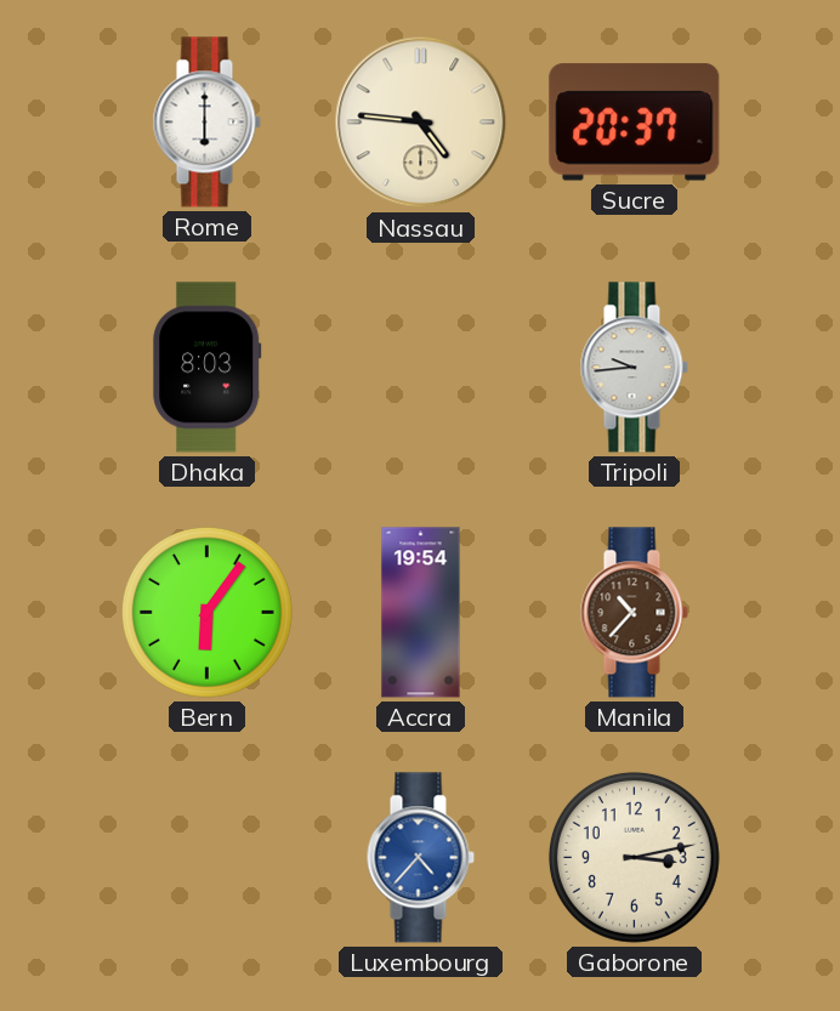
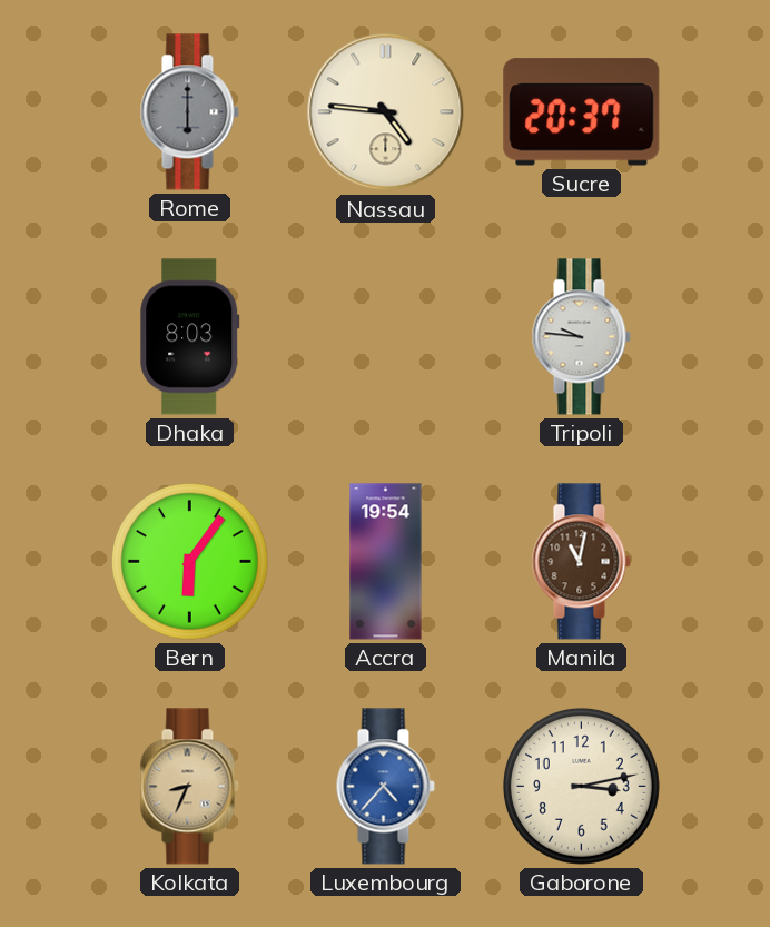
Rome dial: white -> grey (189, 112)
Tripoli: 9:44 -> 9:46 (581, 337)
Manila: 10:37 -> 11:02 (581, 562)
Kolkata: none -> 8:34 (189, 787)
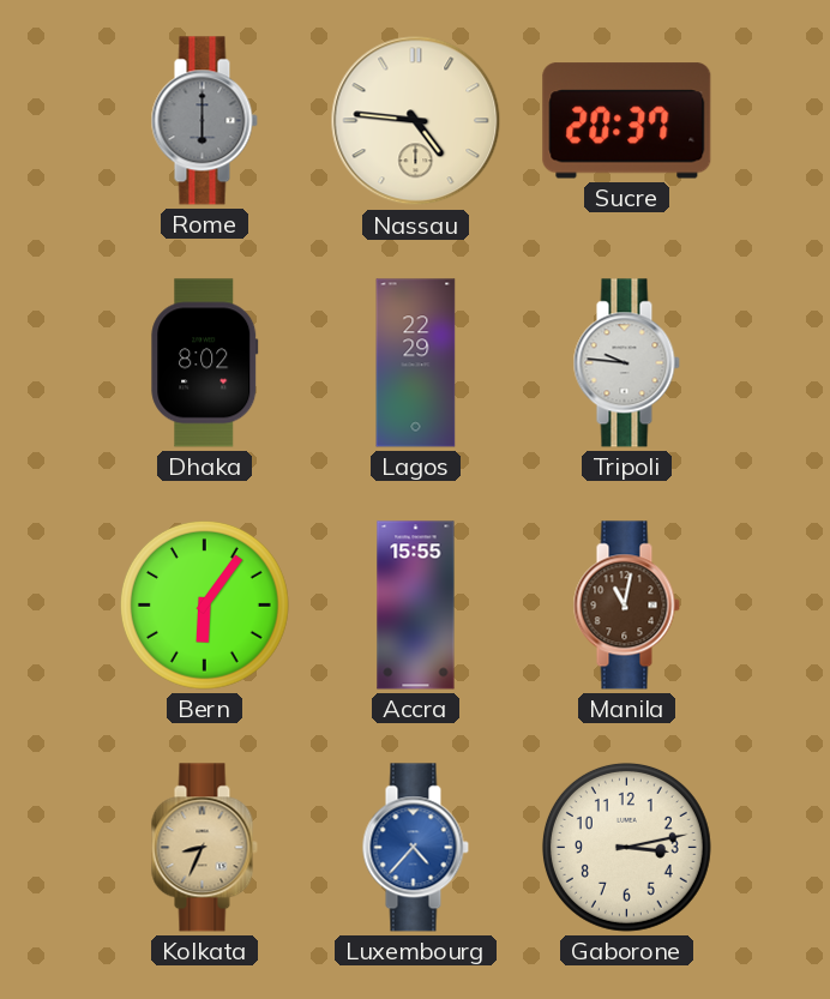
Dhaka: 8:03 -> 8:02 (205, 363)
Lagos: none -> 22:29 (416, 363)
Accra: 19:54 -> 15:55 (416, 606)
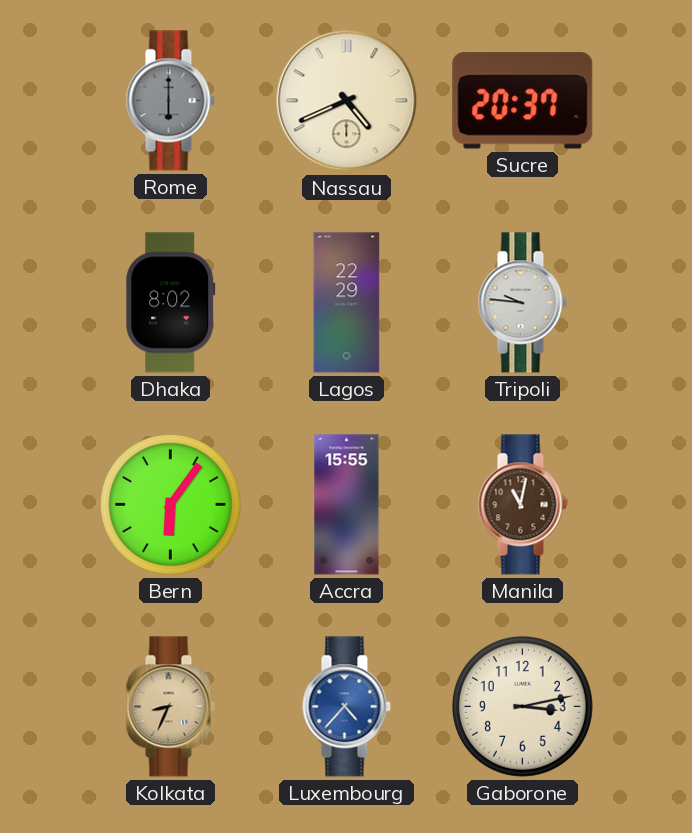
Nassau: 4:46 -> 4:41 (347, 101)
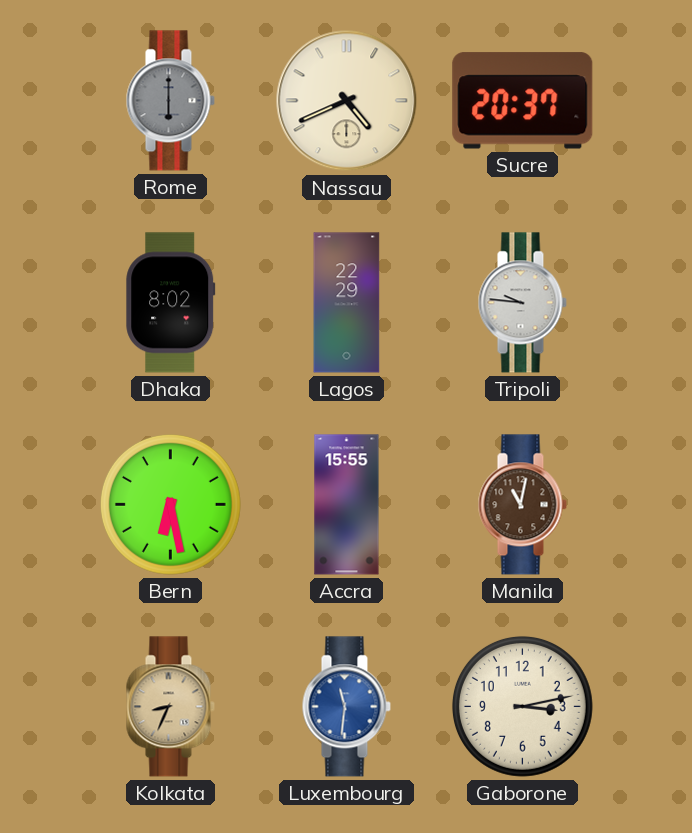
Bern: 6:06 -> 6:28 (170, 504)
Luxembourg: 4:37 -> 11:31 (346, 707)
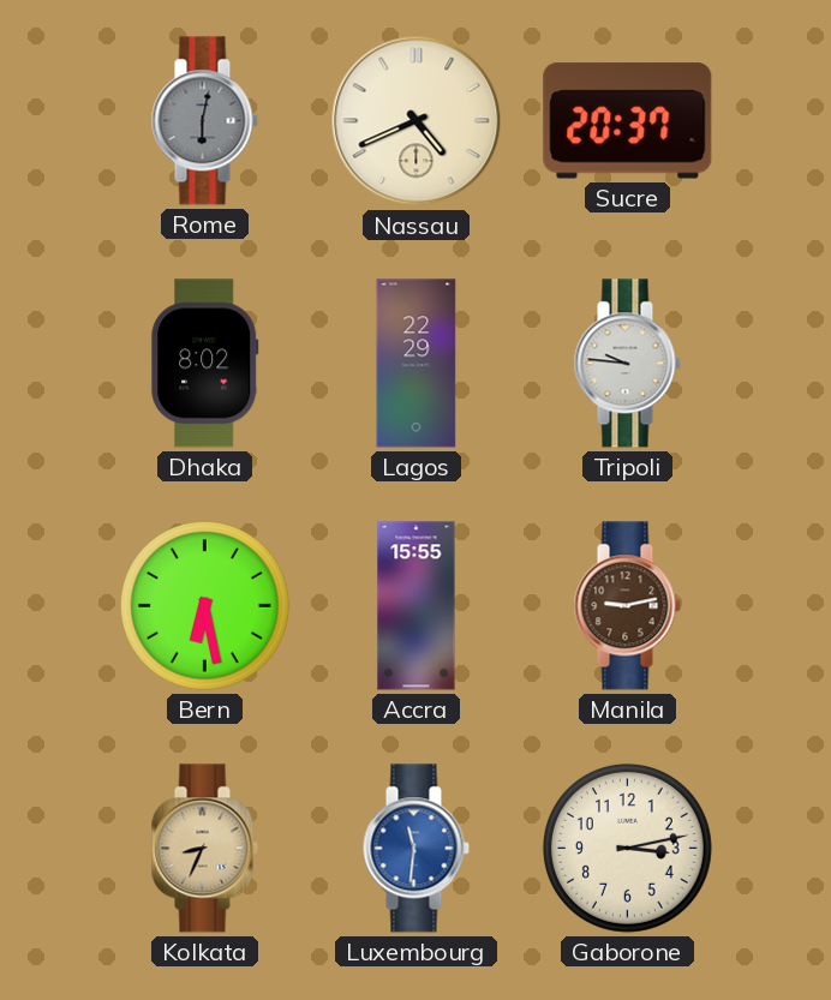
Rome: 6:00 -> 6:02 (204, 121)
Manila: 11:02 -> 9:13 (627, 606)
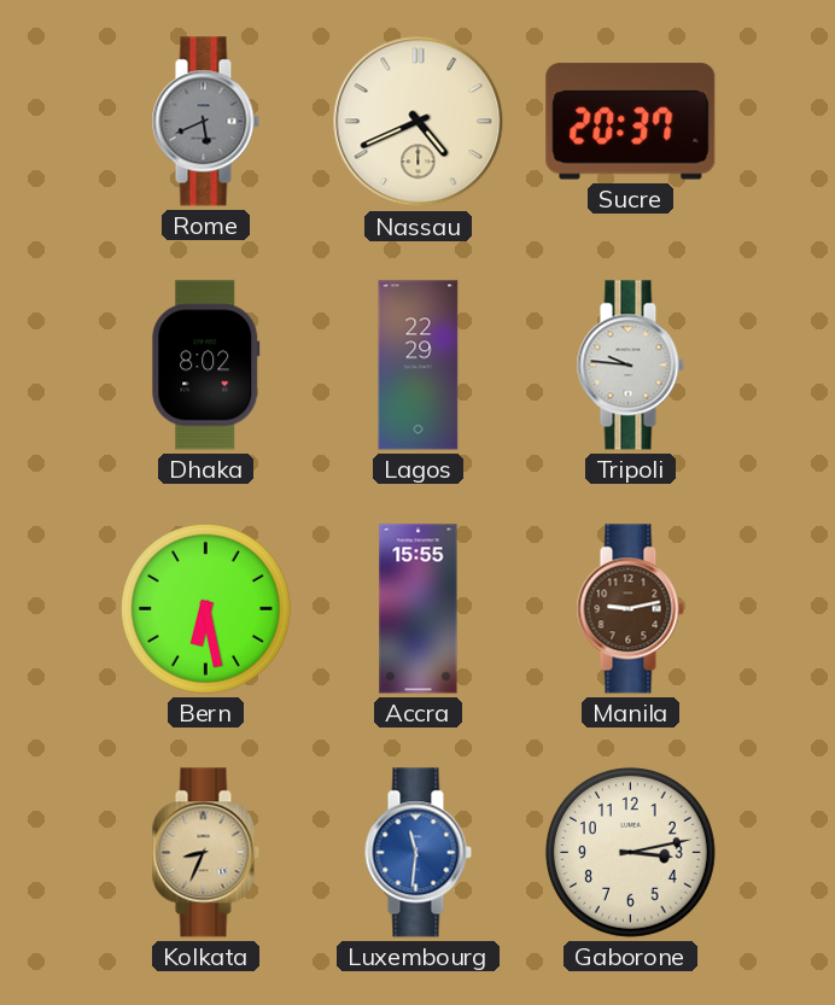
Rome: 6:02 -> 5:41 (205, 122)
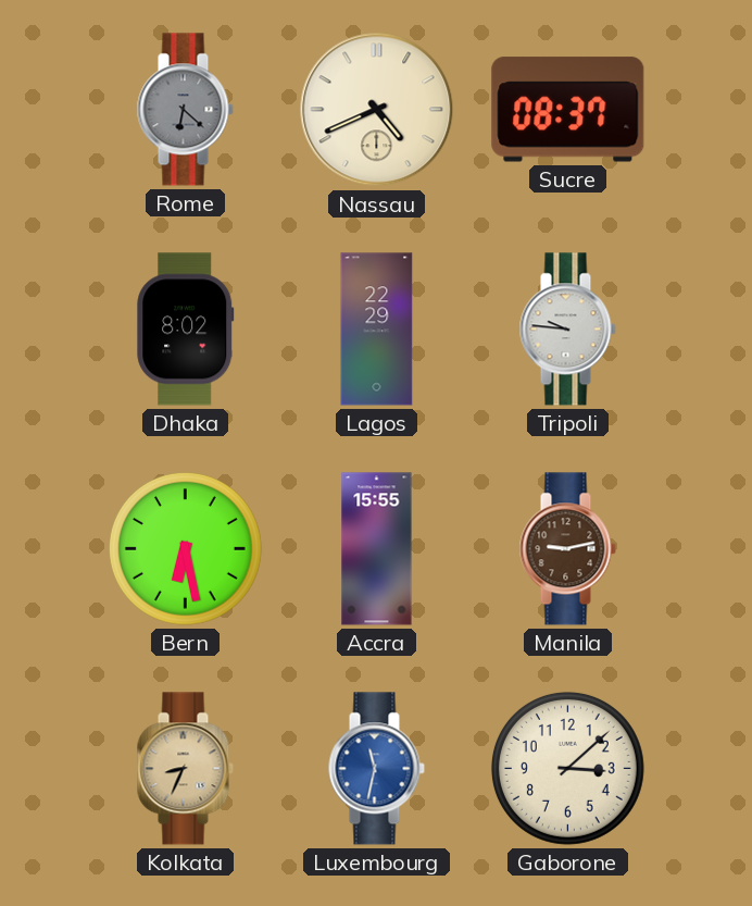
Rome: 5:41 -> 6:22 (185, 110)
Sucre: 20:37 -> 08:37 (568, 110)
Luxembourg: 11:31 -> 11:32 (376, 769)
Gaborone: 3:13 -> 3:08 (567, 768)
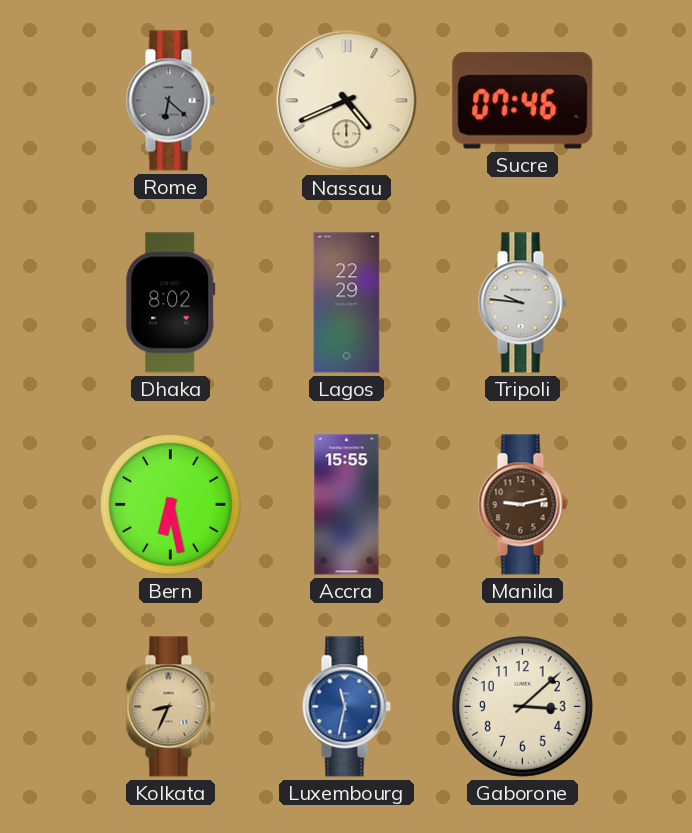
Sucre: 08:37 -> 07:46 (523, 101)
